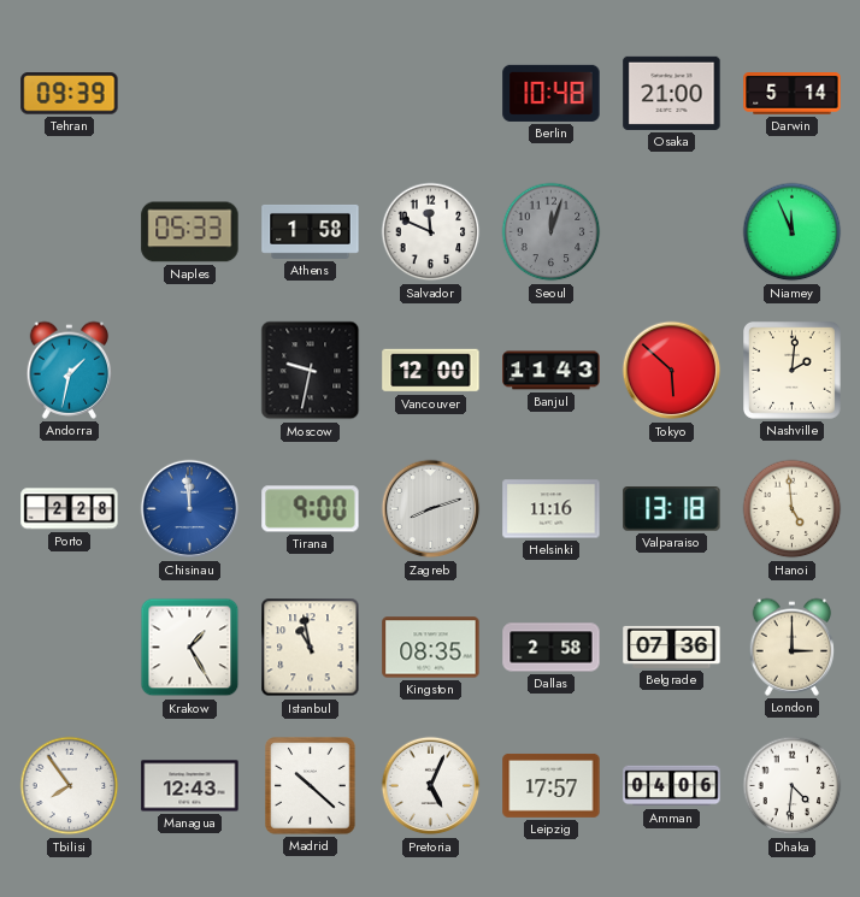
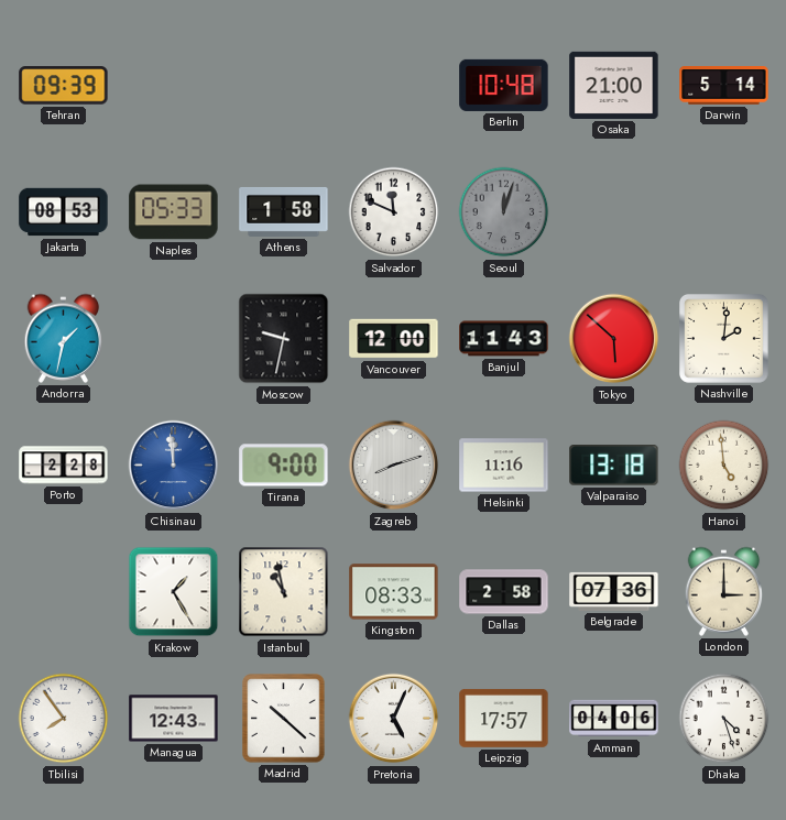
Jakarta: none -> 08:53 (64, 212)
Niamey: 11:56 -> none (793, 232)
Kingston: 08:35 -> 08:33 (394, 592)
Dhaka: 4:31 -> 4:27 (724, 719)
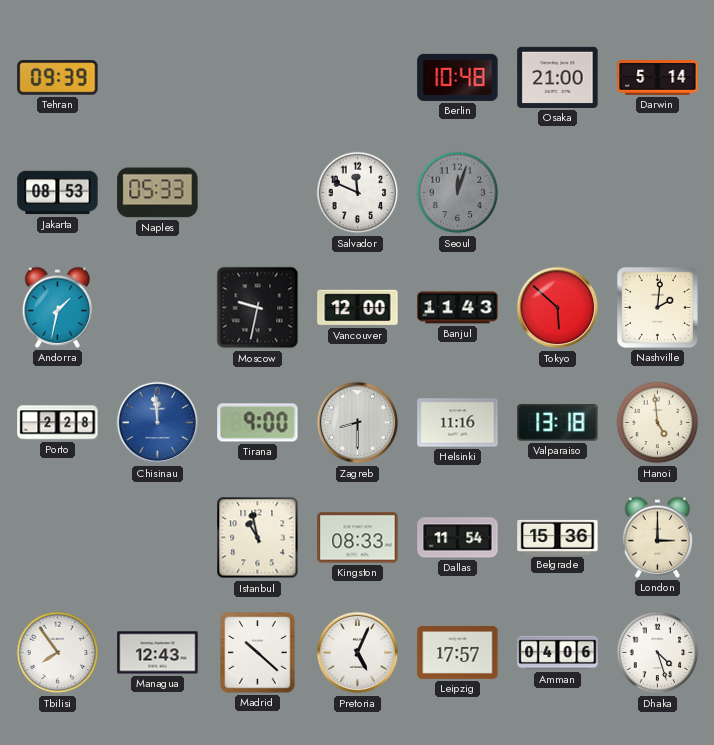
Athens: 1:58 -> none (284, 211)
Zagreb: 8:12 -> 8:30 (358, 423)
Krakow: 1:25 -> none (174, 592)
Dallas: 2:58 -> 11:54 (458, 538)
Belgrade: 07:36 -> 15:36 (558, 537)
